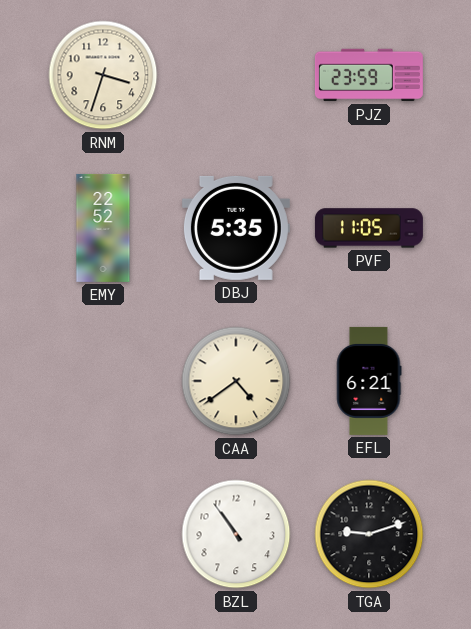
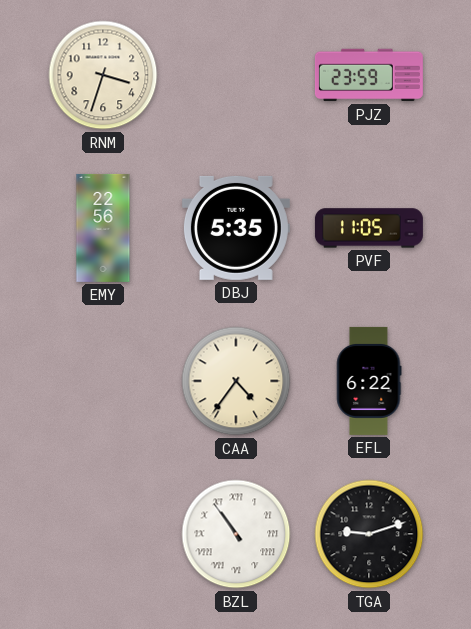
EMY: 22:52 -> 22:56 (103, 228)
CAA: 4:39 -> 4:36 (236, 381)
EFL: 6:21 -> 6:22 (369, 381)
BZL numerals: Arabic -> Roman (236, 534)
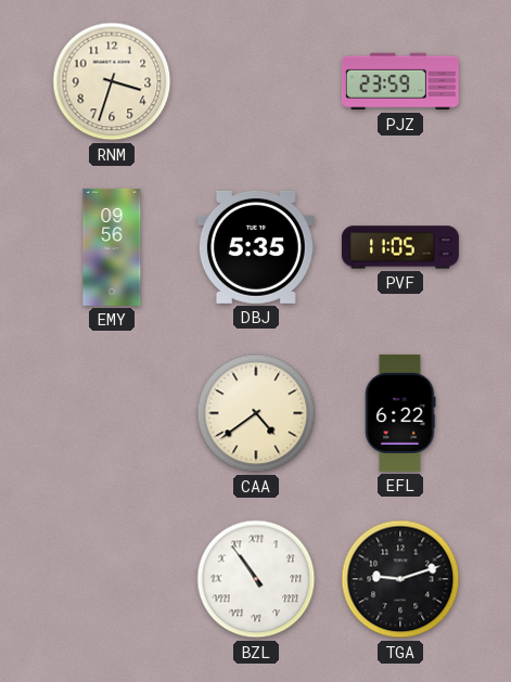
EMY: 22:56 -> 09:56 (112, 247)
CAA: 4:36 -> 4:39 (256, 413)
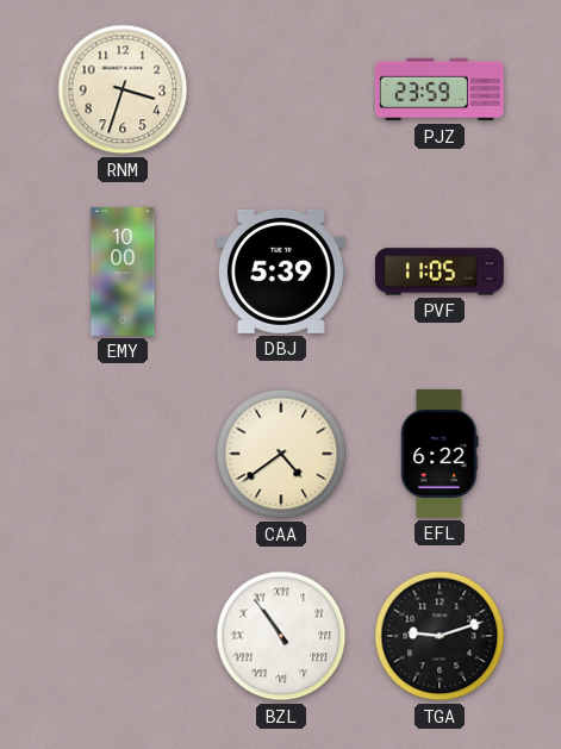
EMY: 09:56 -> 10:00 (123, 271)
DBJ: 5:35 -> 5:39 (281, 271)
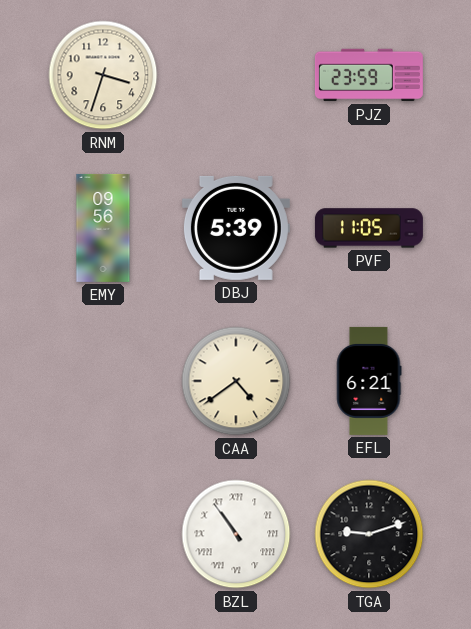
EMY: 10:00 -> 09:56 (103, 228)
EFL: 6:22 -> 6:21 (369, 381)
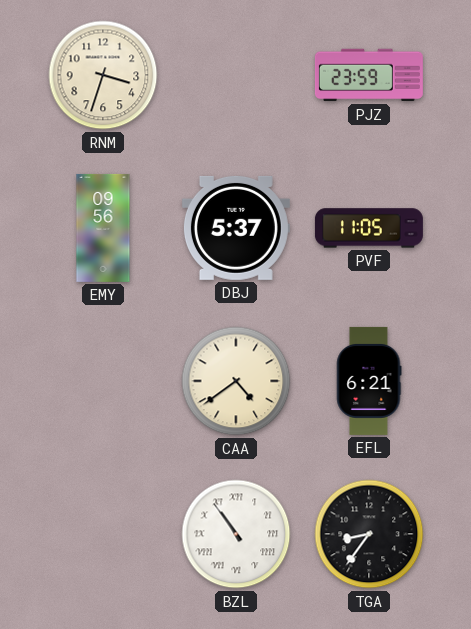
DBJ: 5:39 -> 5:37 (236, 228)
TGA: 9:12 -> 8:36 (369, 534)
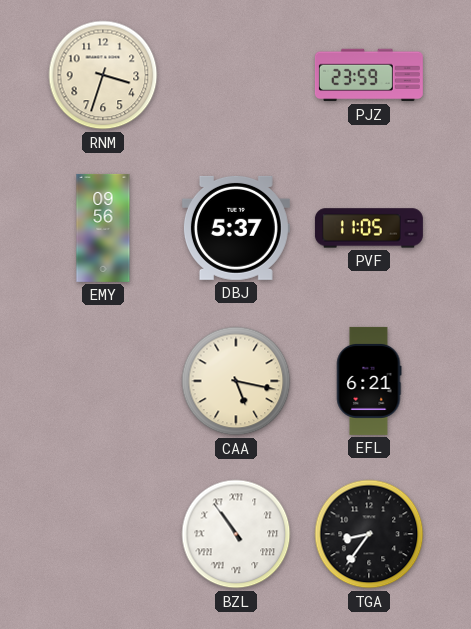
CAA: 4:39 -> 5:17 (236, 381)
